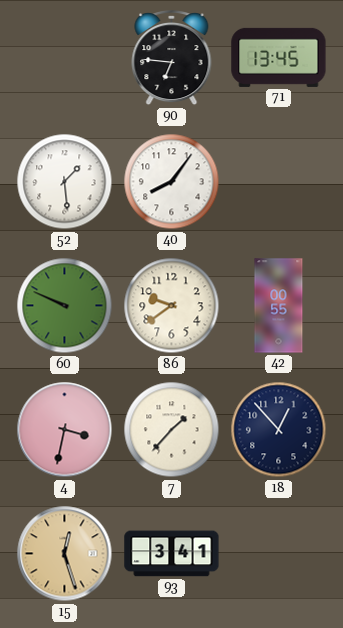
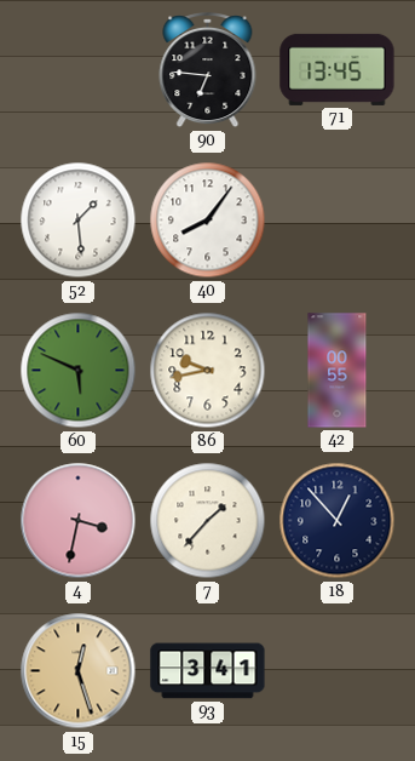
60: 9:49 -> 5:49 (79, 371)
86: 9:39 -> 9:43 (208, 371)
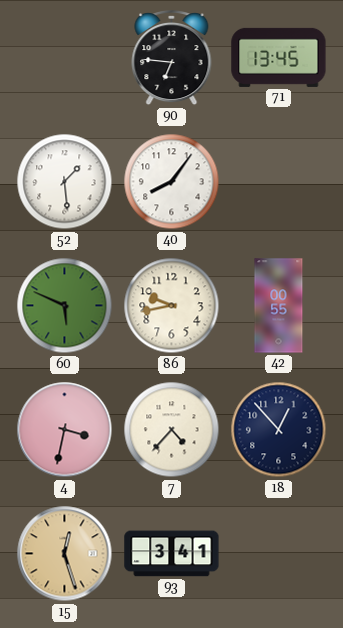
7: 1:37 -> 4:37 (172, 430)
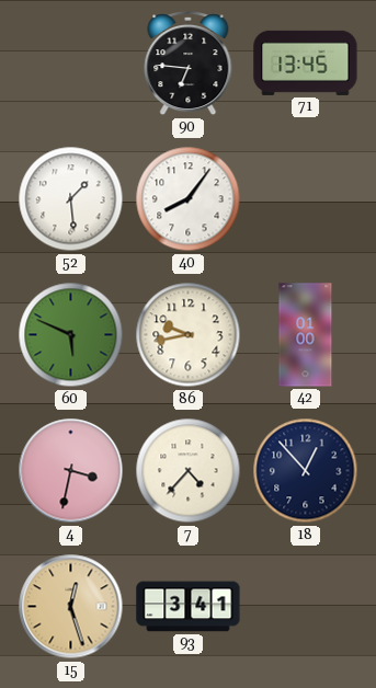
42: 00:55 -> 01:00 (306, 335)
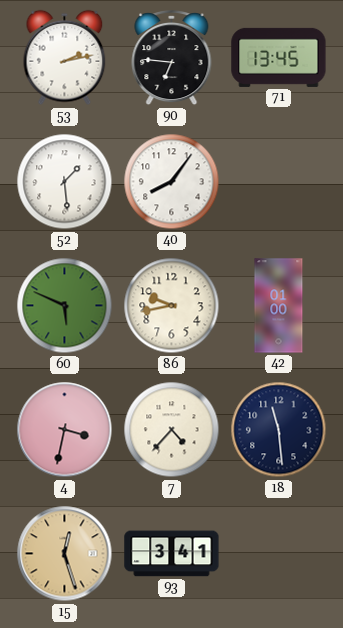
53: none -> 2:13 (65, 58)
18: 12:53 -> 11:29 (279, 430)
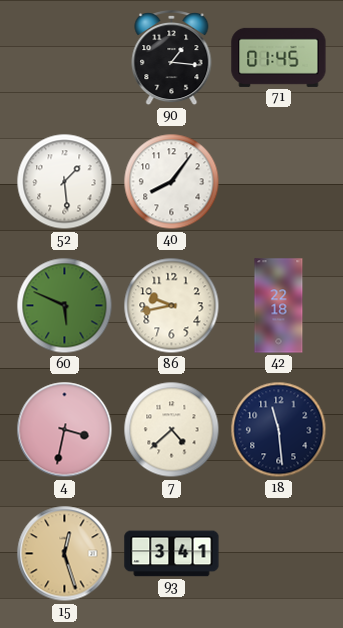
53: 2:13 -> none (65, 58)
90: 6:46 -> 1:16 (172, 59)
71: 13:45 -> 01:45 (279, 57)
42: 01:00 -> 22:18 (279, 306)
7: 4:37 -> 4:38 (172, 430)
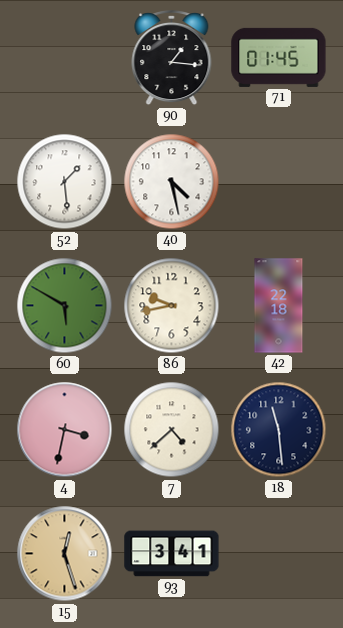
40: 8:06 -> 4:28 (172, 182)
60: 5:49 -> 5:50 (65, 306)
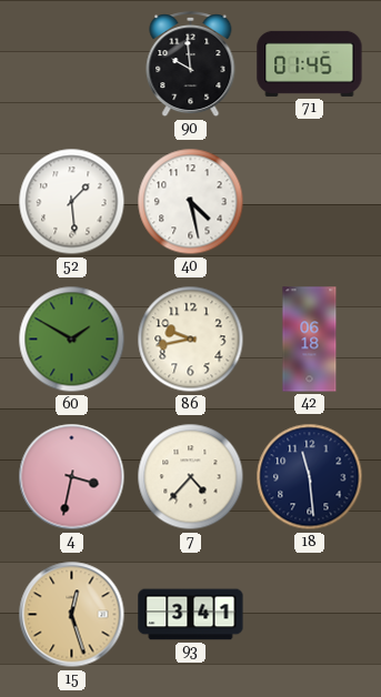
90: 1:16 -> 9:59 (191, 65)
60: 5:50 -> 1:50 (72, 340)
42: 22:18 -> 06:18 (310, 340)
7: 4:38 -> 4:37 (191, 477)
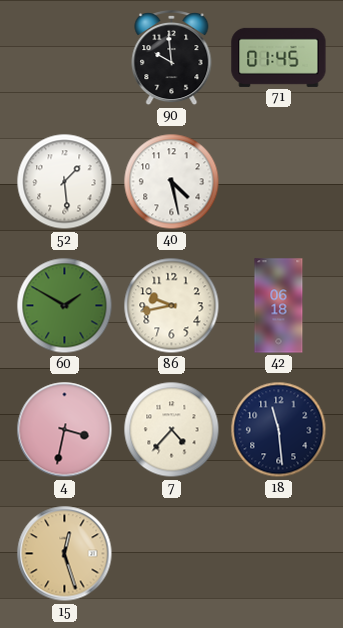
93: 3:41 -> none (191, 615)
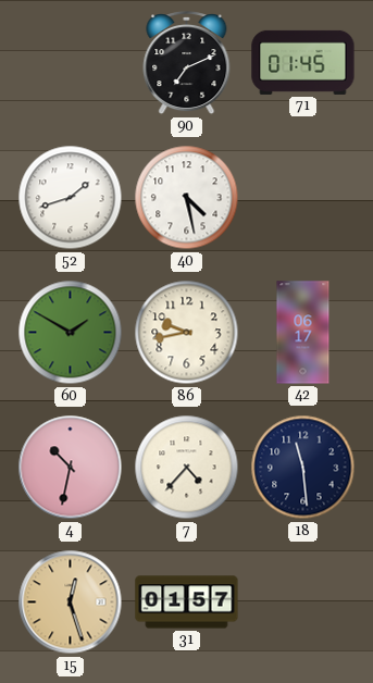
90: 9:59 -> 7:11 (187, 64)
52: 1:29 -> 1:42 (71, 198)
42: 06:18 -> 06:17 (303, 333)
4: 3:32 -> 10:32 (71, 468)
31: none -> 01:57 (187, 603)
